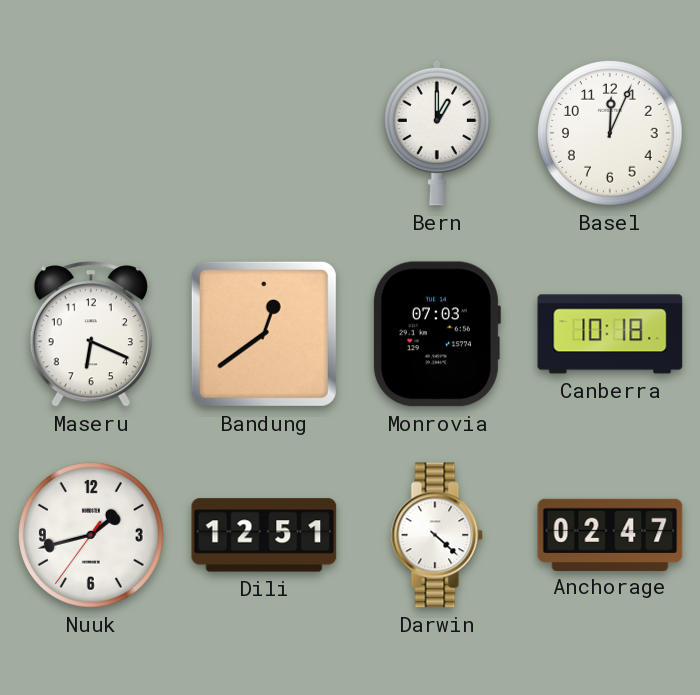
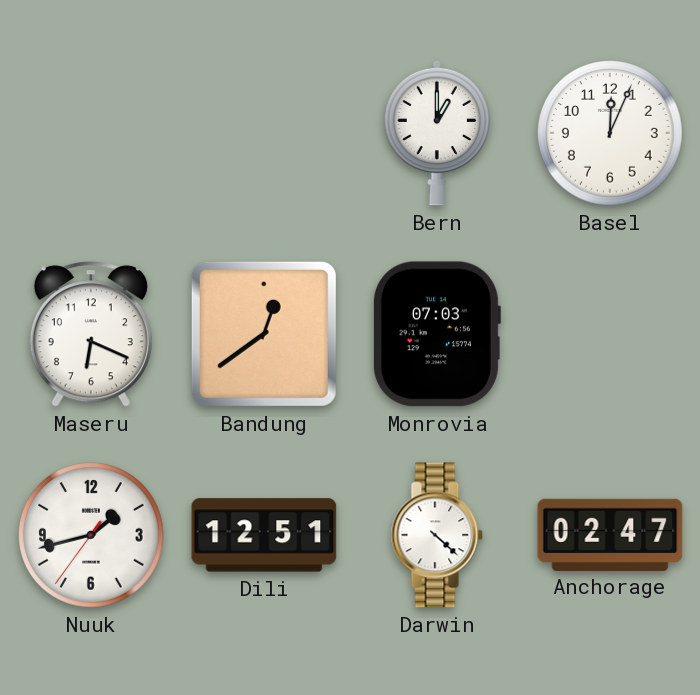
Canberra: 10:18 -> none (610, 334)
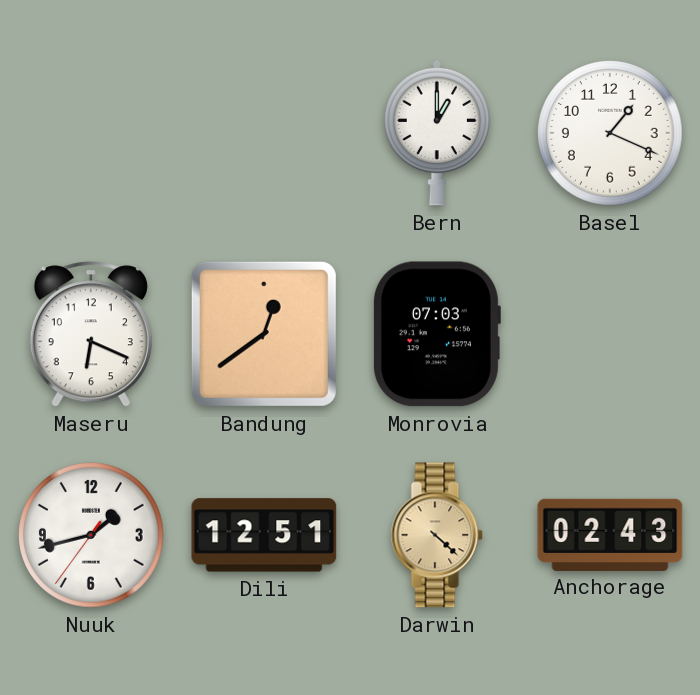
Basel: 12:04 -> 1:19 (611, 134)
Darwin dial: white -> champagne (437, 535)
Anchorage: 02:47 -> 02:43 (610, 534)
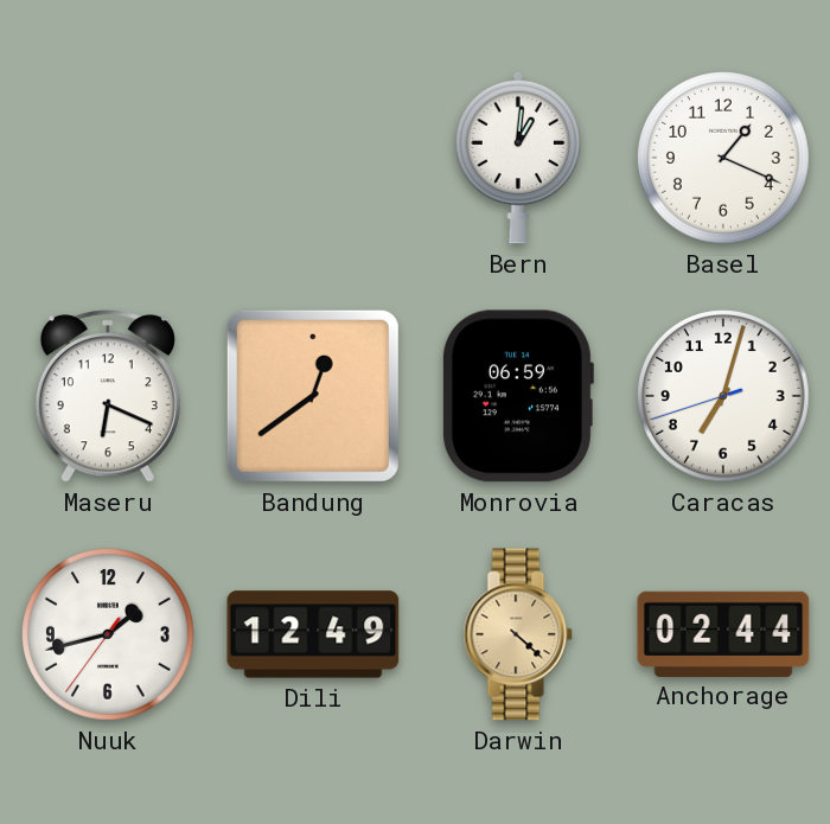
Bern: 1:00 -> 1:01 (517, 158)
Monrovia: 07:03 -> 06:59 (517, 396)
Caracas: none -> 7:02 (724, 397)
Dili: 12:51 -> 12:49 (313, 634)
Anchorage: 02:43 -> 02:44 (723, 633)
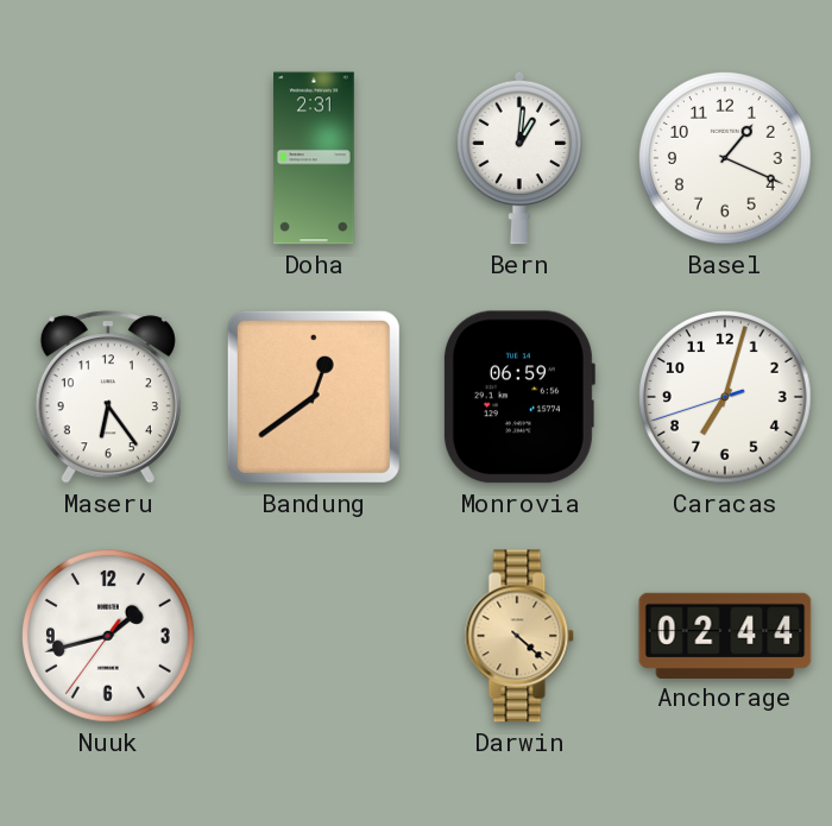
Doha: none -> 2:31 (314, 158)
Maseru: 6:19 -> 6:24 (108, 397)
Dili: 12:49 -> none (313, 634)
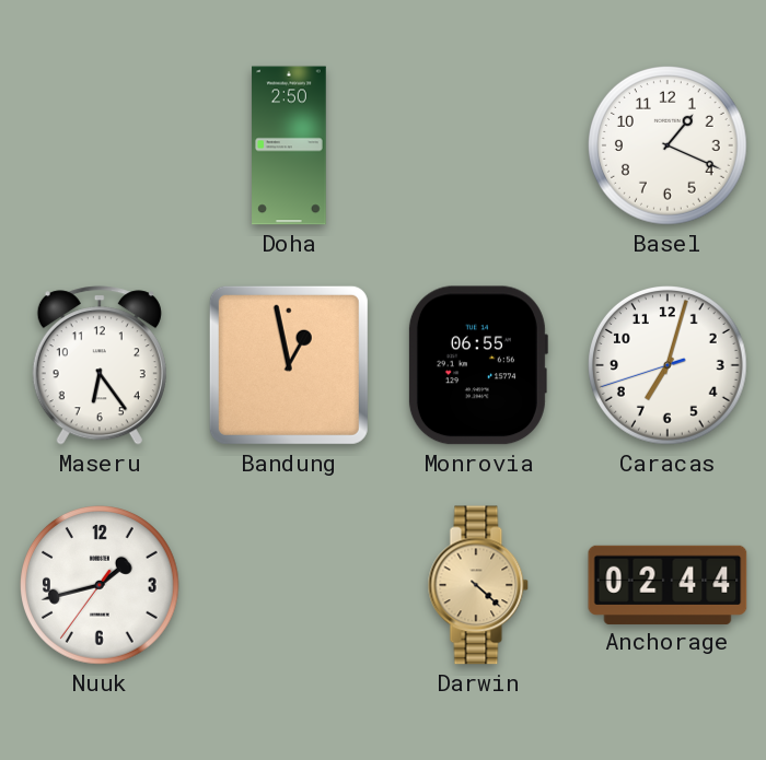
Doha: 2:31 -> 2:50 (289, 145)
Bern: 1:01 -> none (518, 158)
Bandung: 12:39 -> 12:58 (289, 365)
Monrovia: 06:59 -> 06:55 (477, 365)
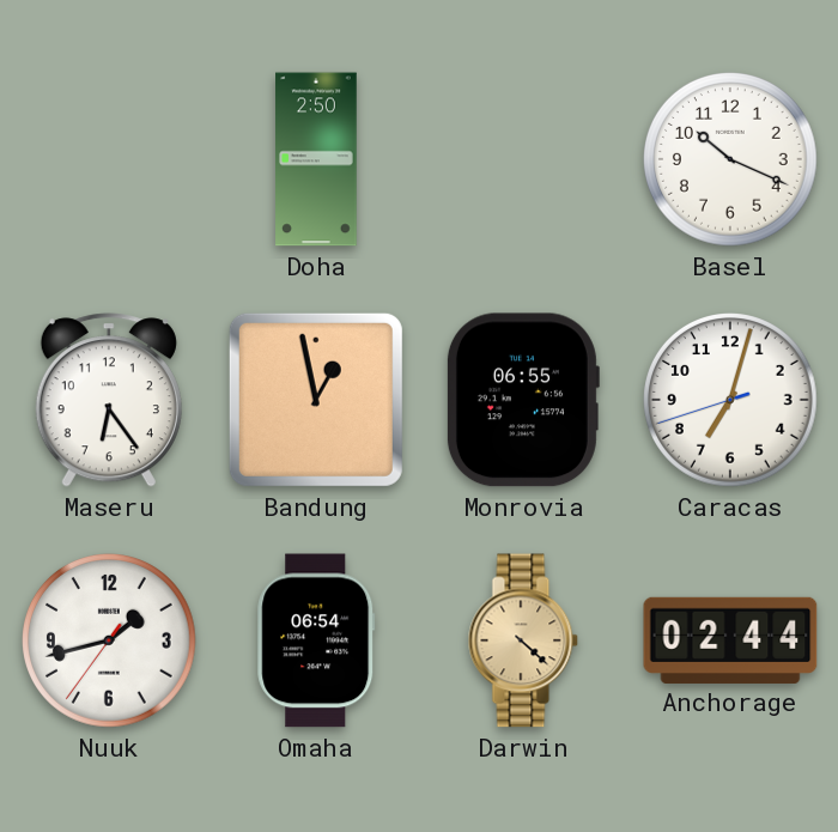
Basel: 1:19 -> 10:19 (731, 160)
Omaha: none -> 06:54 (316, 640)
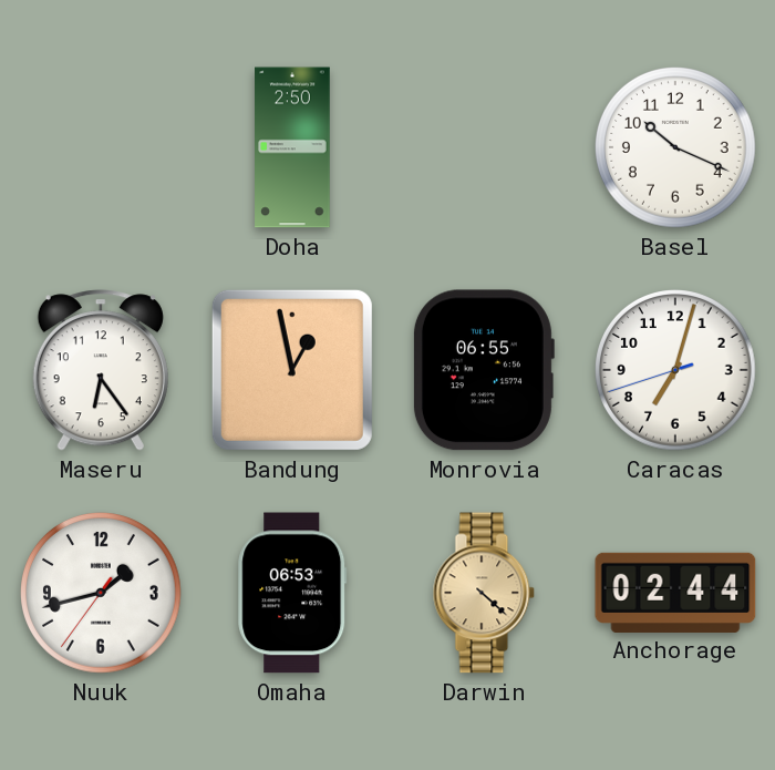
Omaha: 06:54 -> 06:53 (292, 593)
